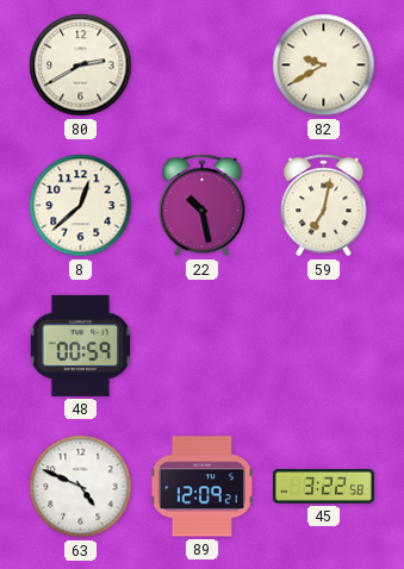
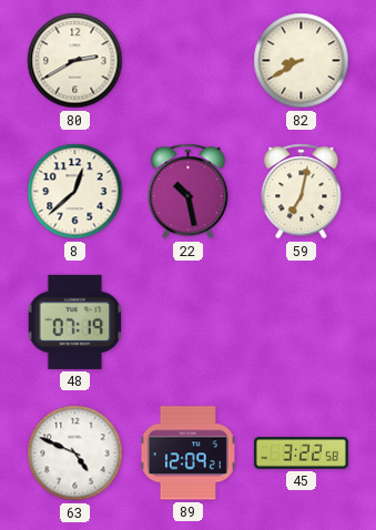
82: 9:40 -> 8:40 (302, 61)
48: 00:59 -> 07:19 (75, 322)
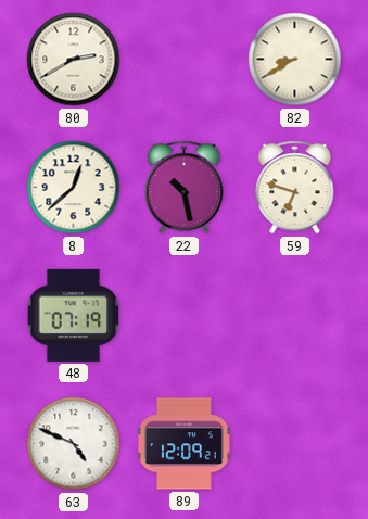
59: 7:02 -> 6:48 (295, 188)
45: 3:22 -> none (301, 453)
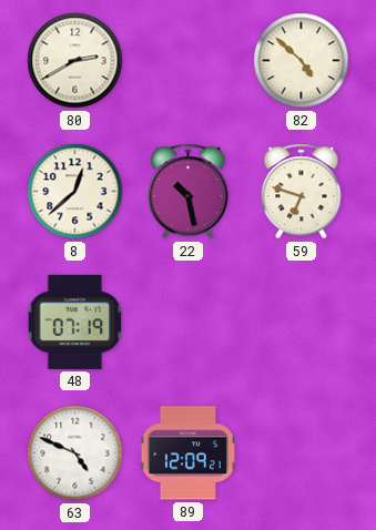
82: 8:40 -> 4:52 (302, 61)
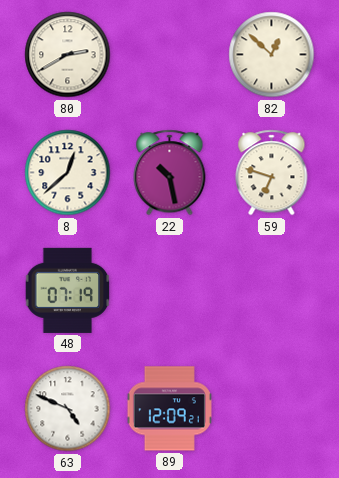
82: 4:52 -> 12:52 (272, 55)
